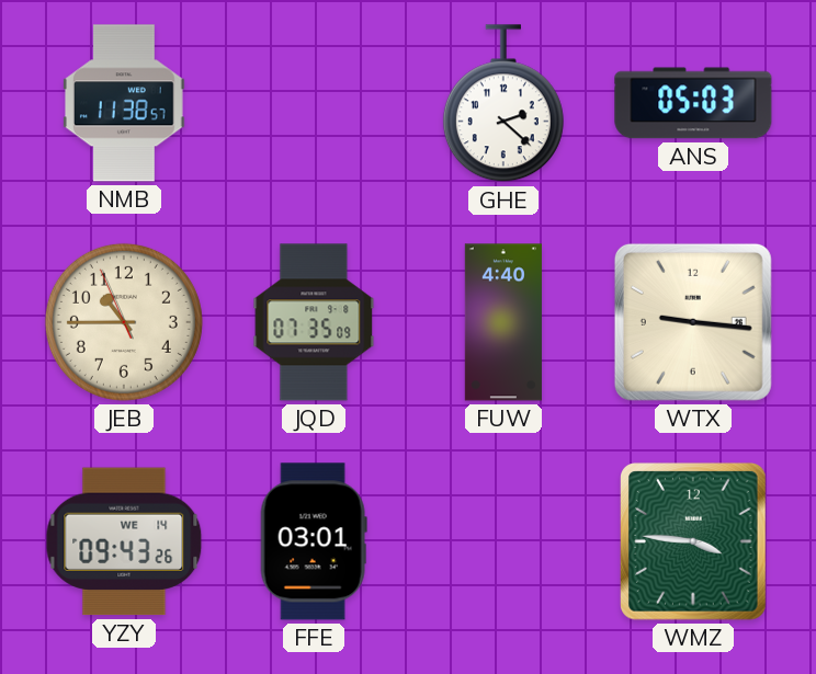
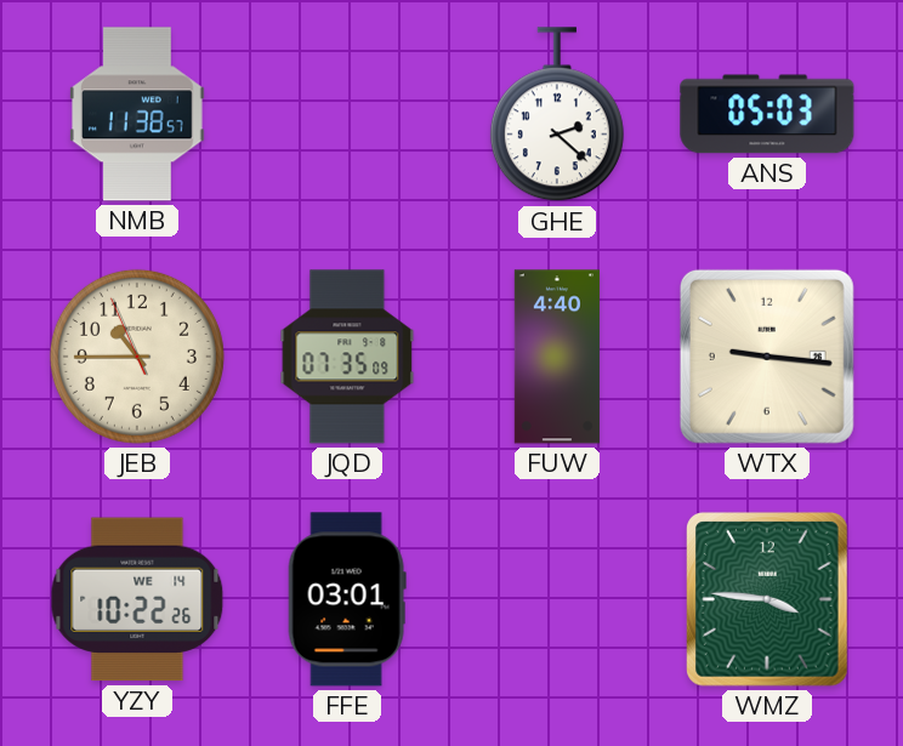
YZY: 09:43 -> 10:22 (137, 599)
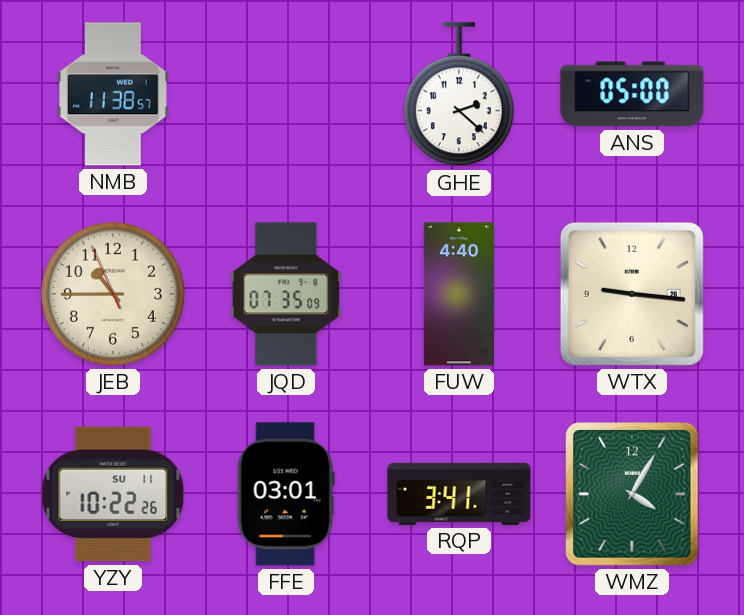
ANS: 05:03 -> 05:00 (632, 94)
YZY date: WE 14 -> SU 11 (113, 494)
RQP: none -> 3:41 (459, 494)
WMZ: 3:46 -> 4:05 (633, 494)
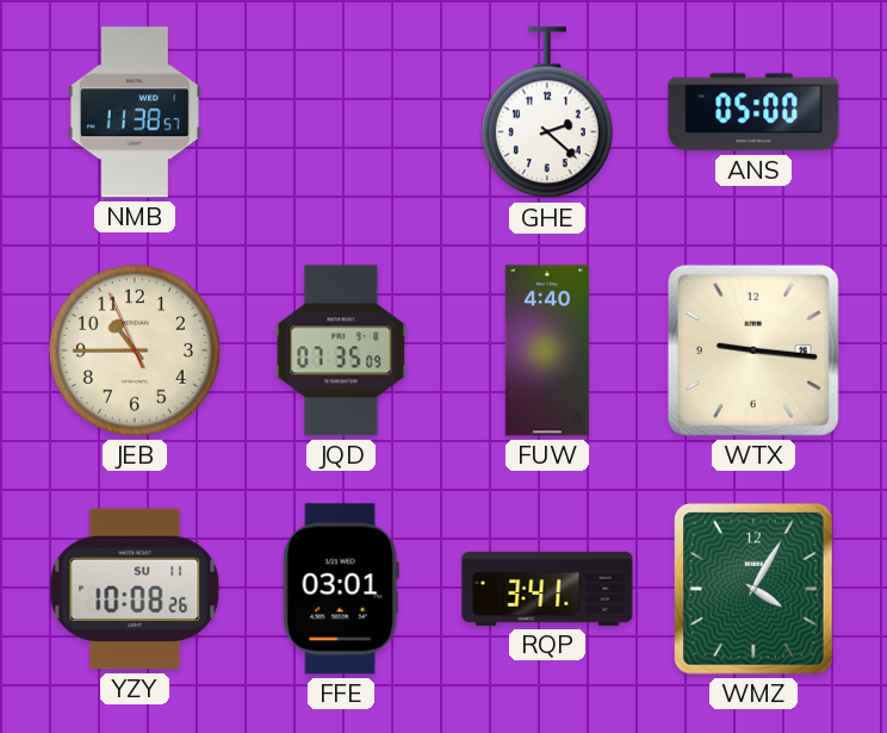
YZY: 10:22 -> 10:08 (135, 589)
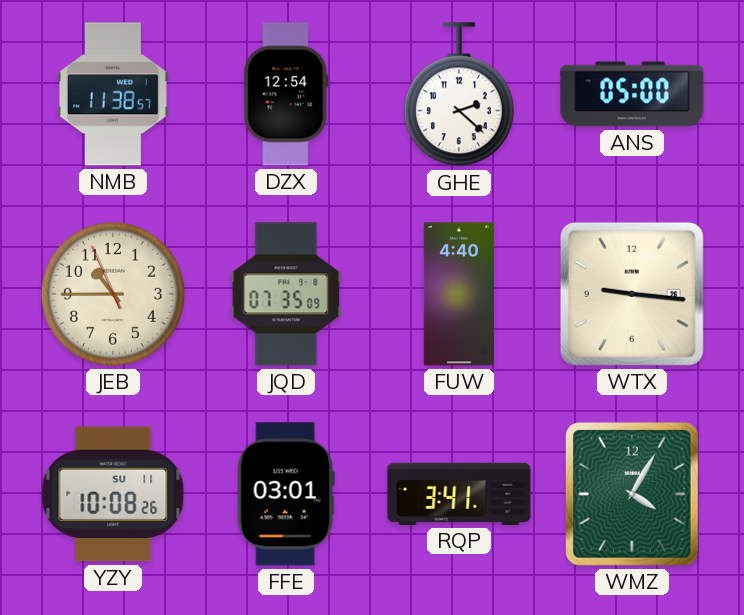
DZX: none -> 12:54 (286, 94)
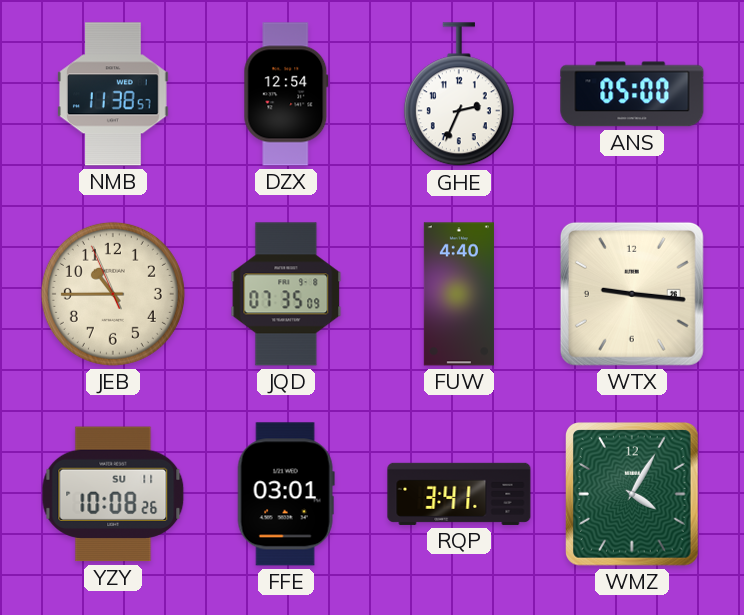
GHE: 2:22 -> 2:34 (459, 95)
